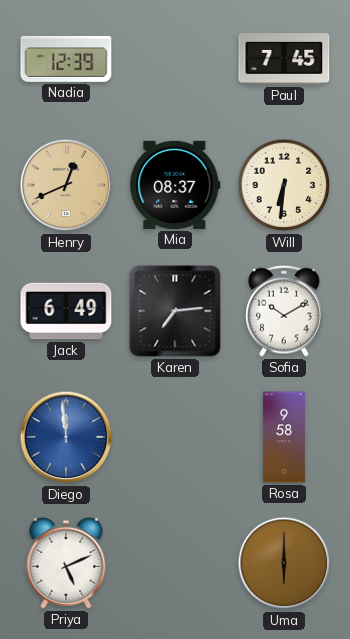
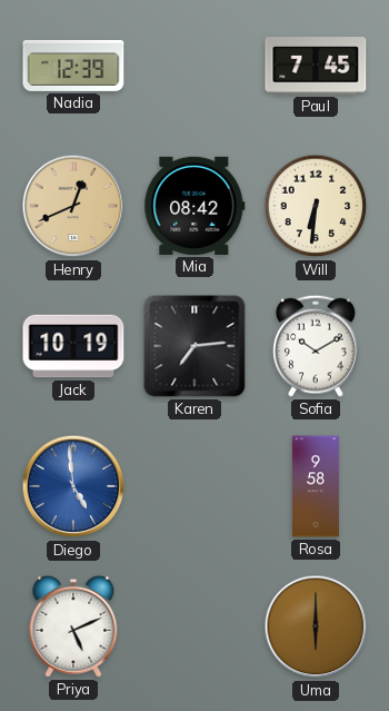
Mia: 08:37 -> 08:42 (194, 206)
Jack: 6:49 -> 10:19 (73, 346)
Diego: 11:59 -> 4:59 (73, 486)
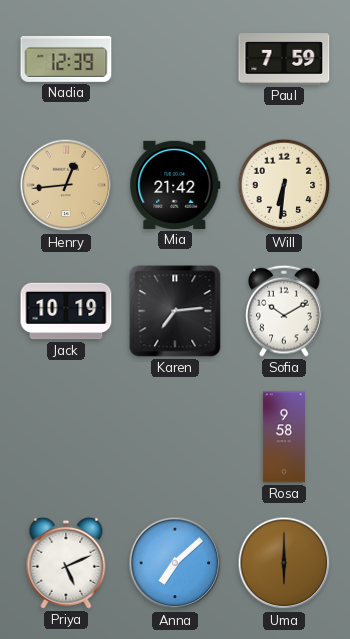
Paul: 7:45 -> 7:59 (284, 59)
Henry: 12:41 -> 12:44 (66, 185)
Mia: 08:42 -> 21:42 (175, 185)
Diego: 4:59 -> none (73, 486)
Anna: none -> 7:08 (175, 563)
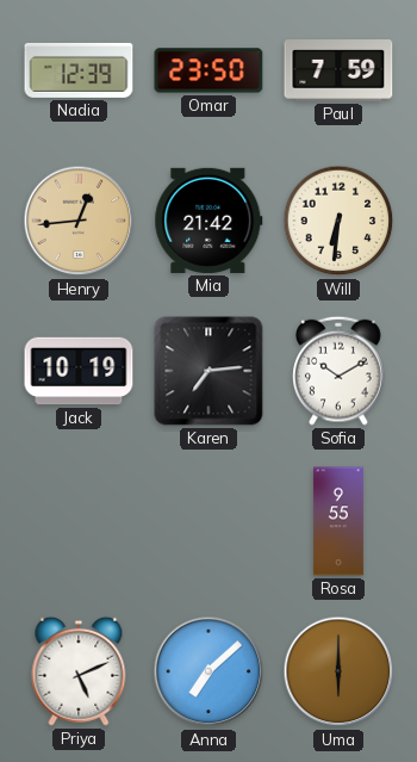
Omar: none -> 23:50 (208, 70)
Rosa: 9:58 -> 9:55 (338, 521)
